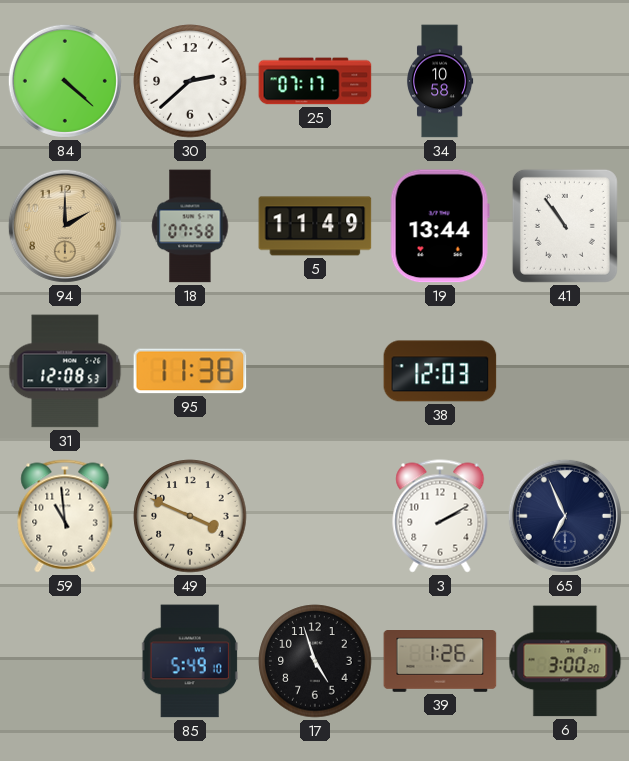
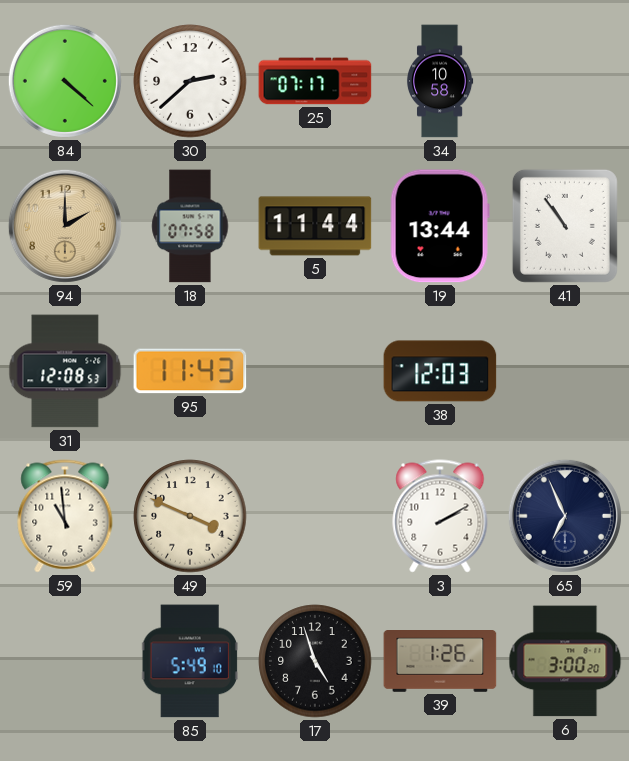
5: 11:49 -> 11:44 (315, 226)
95: 11:38 -> 11:43 (190, 371)
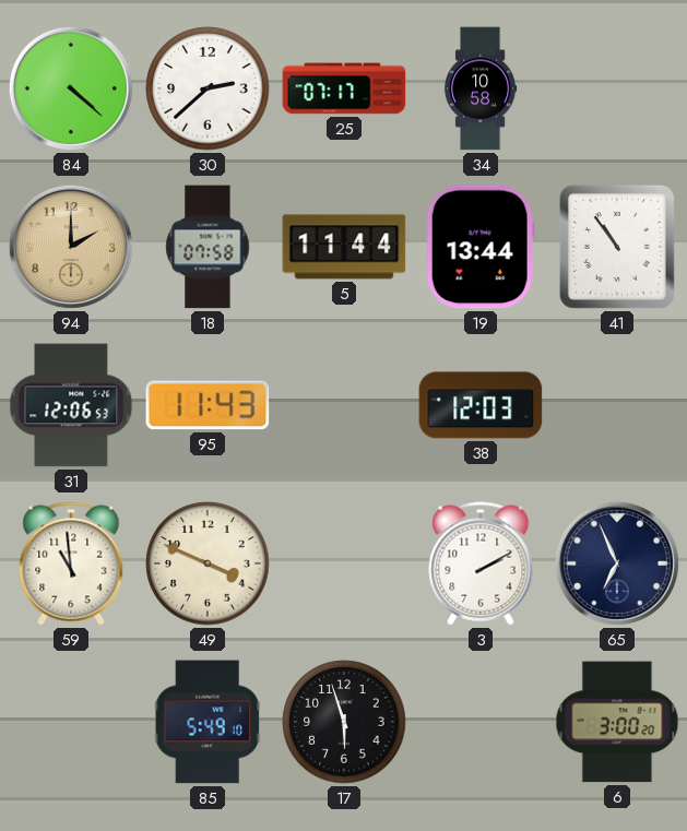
31: 12:08 -> 12:06 (71, 405)
17: 4:57 -> 5:57 (344, 722)
39: 1:26 -> none (440, 662)
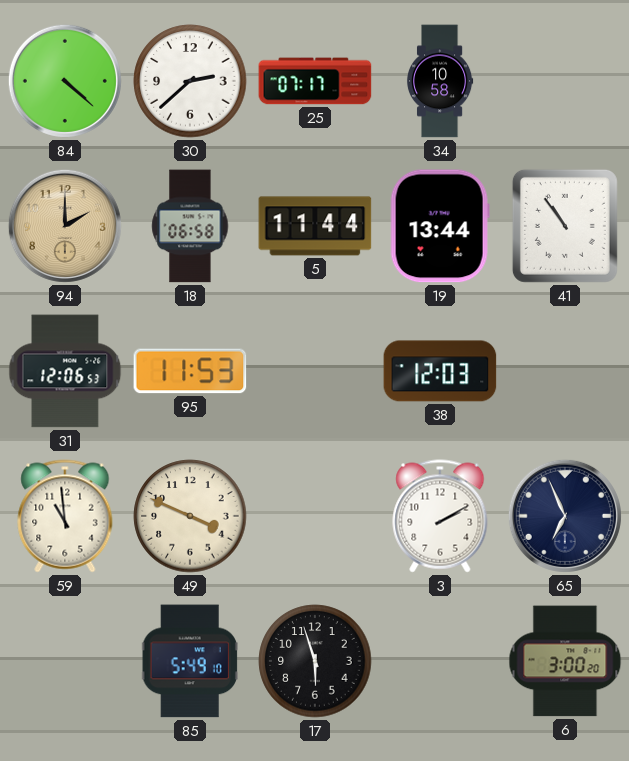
18: 07:58 -> 06:58 (190, 226)
95: 11:43 -> 11:53 (190, 371)
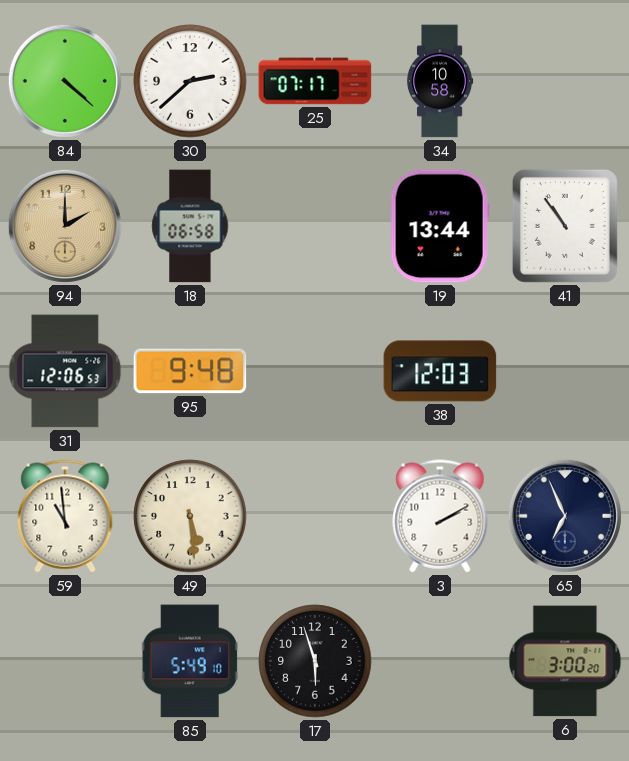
5: 11:44 -> none (315, 226)
95: 11:53 -> 9:48 (190, 371)
49: 3:49 -> 5:29 (190, 516)
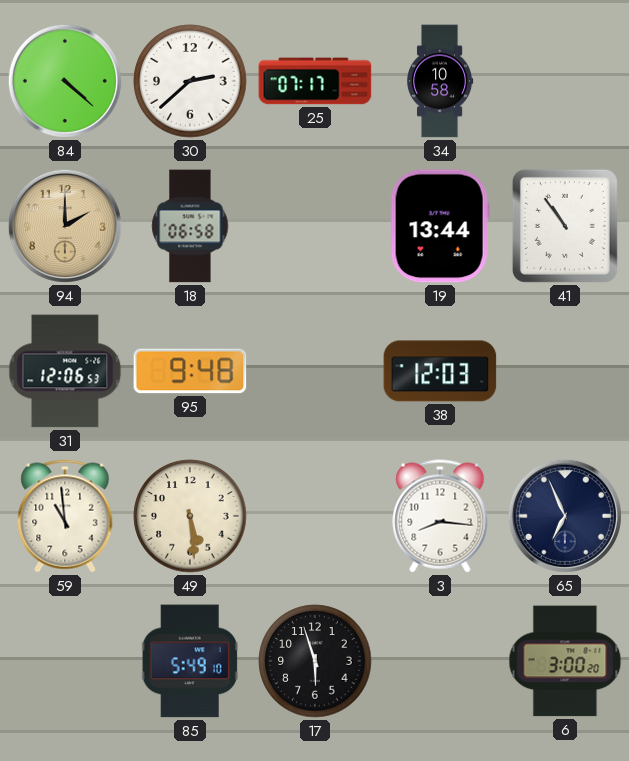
3: 2:10 -> 8:16 (440, 516)
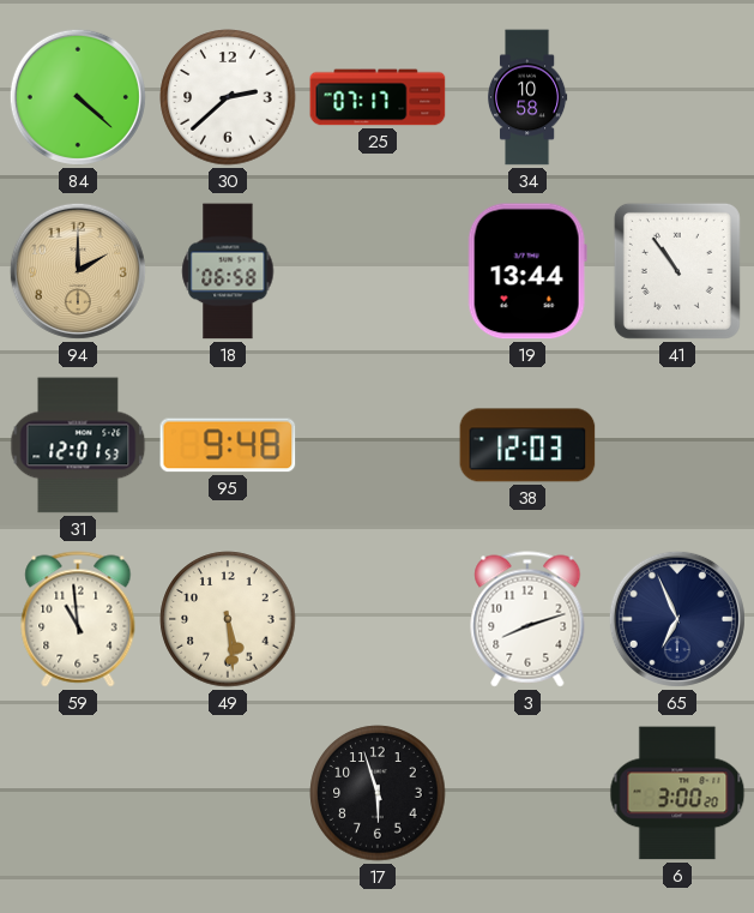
31: 12:06 -> 12:01 (78, 445)
3: 8:16 -> 8:12 (527, 619)
85: 5:49 -> none (190, 661)
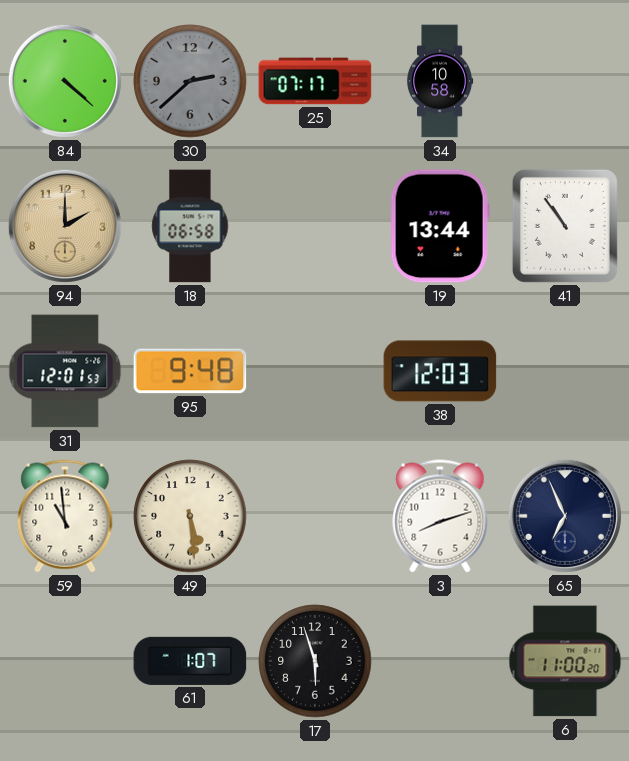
30 dial: white -> grey (190, 81)
61: none -> 1:07 (190, 661)
6: 3:00 -> 11:00 (565, 661)
